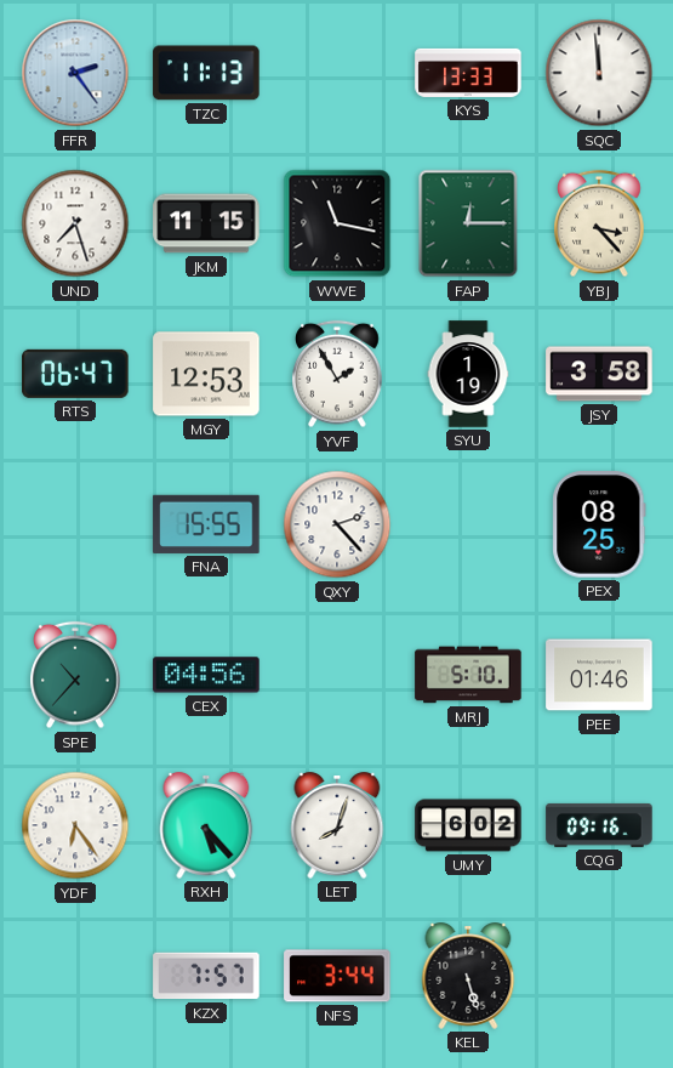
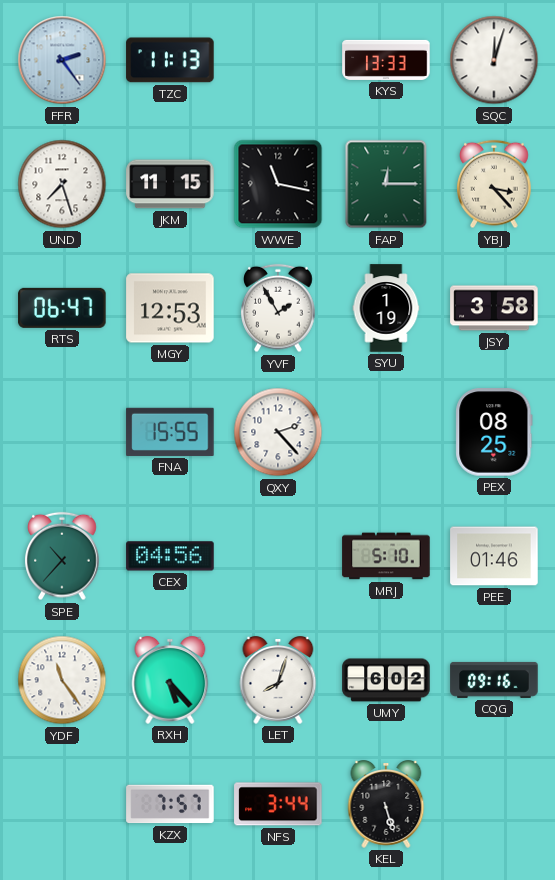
SQC: 11:59 -> 12:03 (494, 60)
YDF: 6:24 -> 11:24 (62, 680)
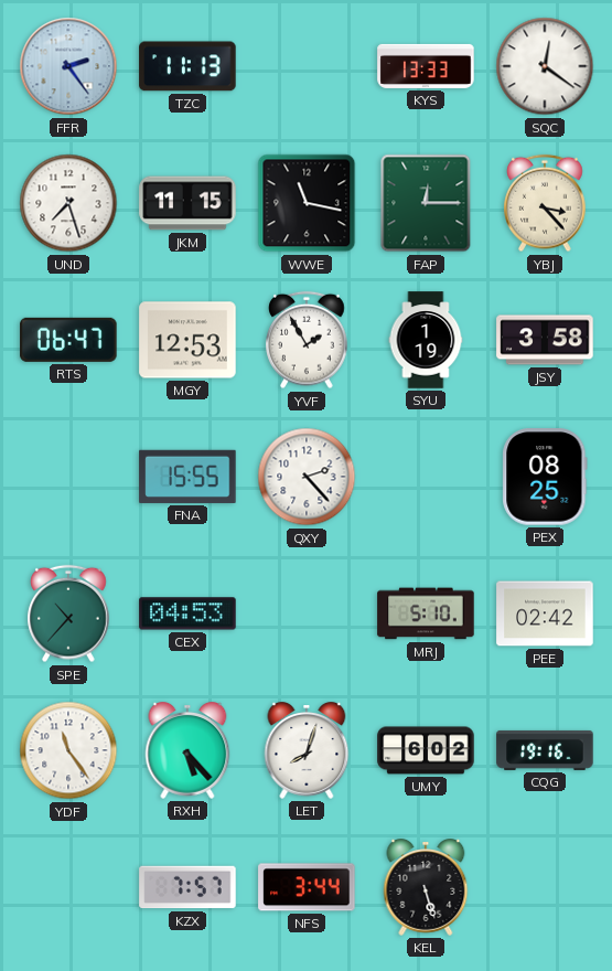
SQC: 12:03 -> 12:21 (545, 66)
CEX: 04:56 -> 04:53 (187, 613)
PEE: 01:46 -> 02:42 (545, 613)
CQG: 09:16 -> 19:16 (545, 750)
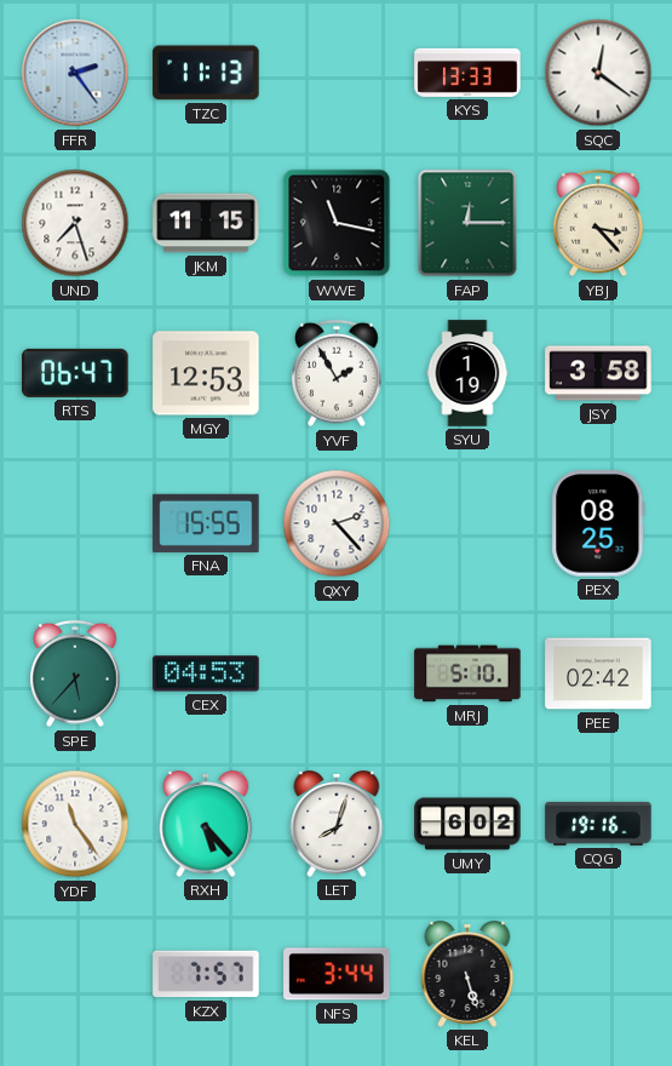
SPE: 10:37 -> 5:37 (75, 674)
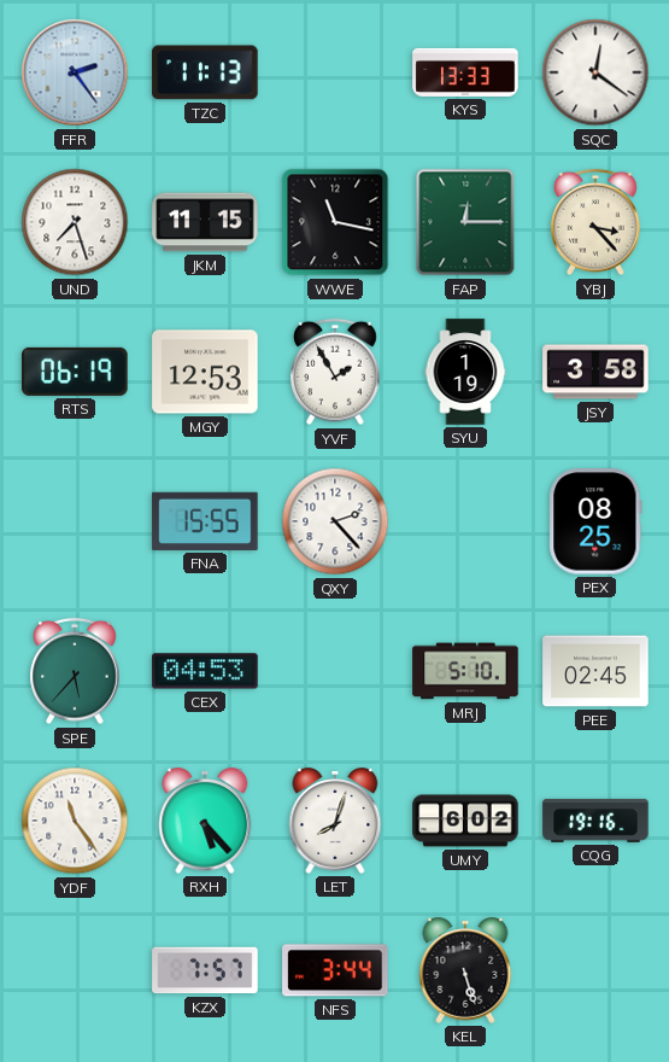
RTS: 06:47 -> 06:19 (75, 372)
PEE: 02:42 -> 02:45 (595, 671)
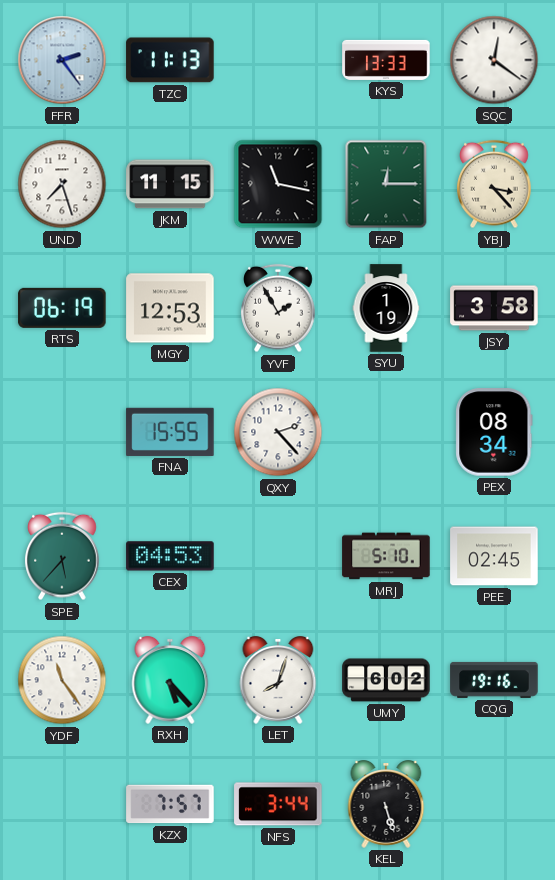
PEX: 08:25 -> 08:34 (494, 432)
